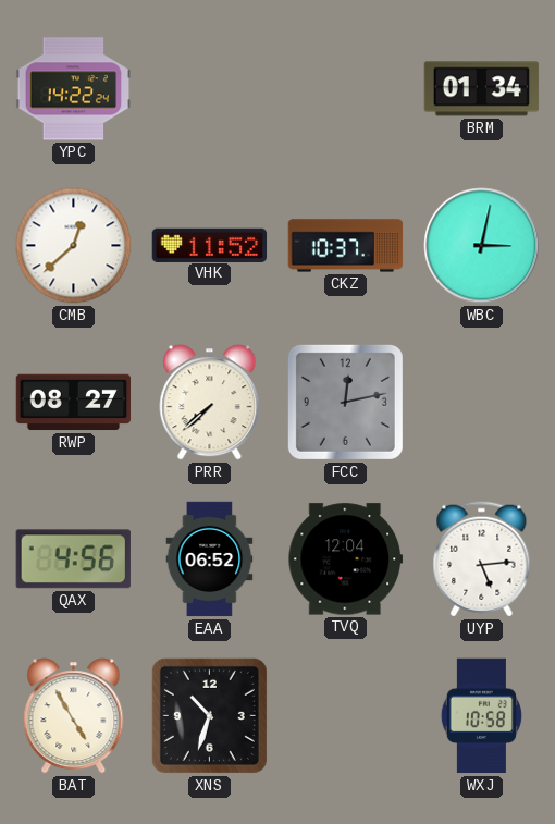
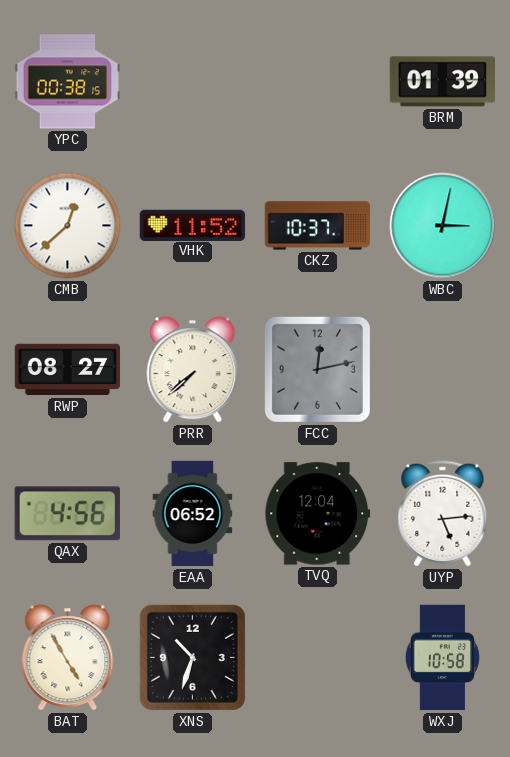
YPC: 14:22 -> 00:38 (68, 82)
BRM: 01:34 -> 01:39 (443, 82)
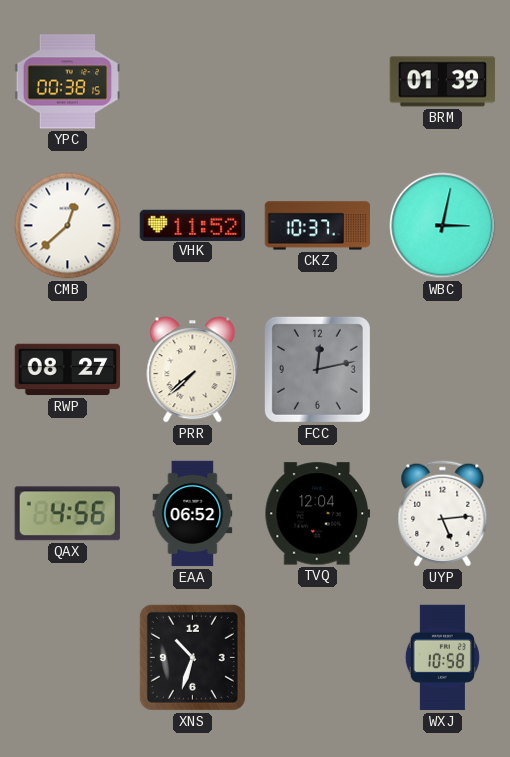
BAT: 4:55 -> none (68, 658)
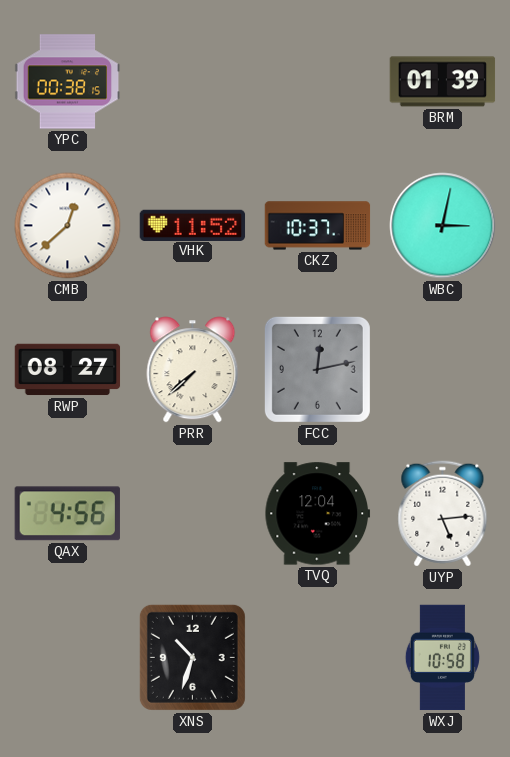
EAA: 06:52 -> none (193, 514)
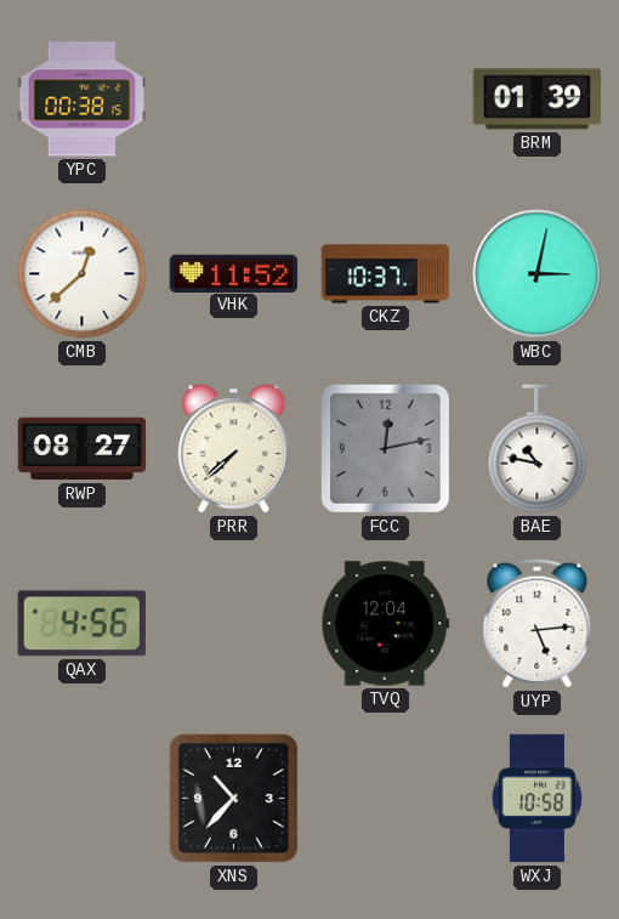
BAE: none -> 10:47 (538, 449)
XNS: 10:33 -> 10:37 (233, 798)
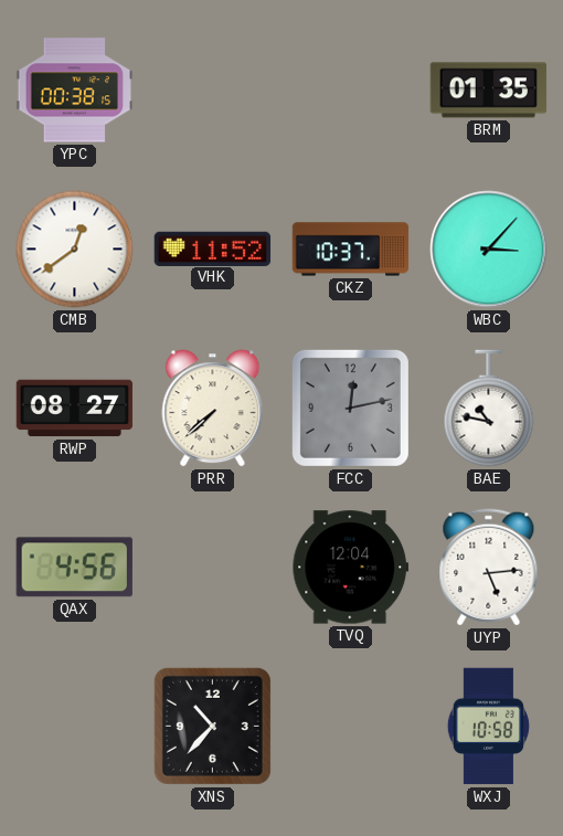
BRM: 01:39 -> 01:35 (489, 91)
CMB: 12:38 -> 12:39 (75, 250)
WBC: 3:02 -> 3:07 (489, 250)
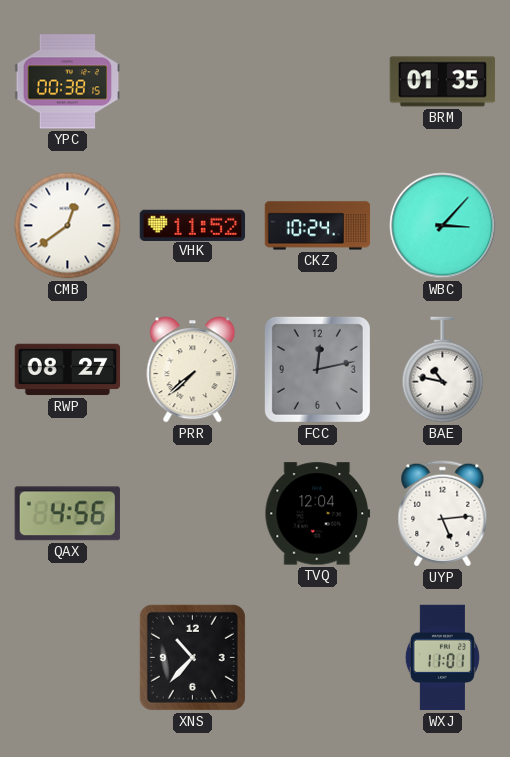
CKZ: 10:37 -> 10:24 (318, 226)
WXJ: 10:58 -> 11:01 (442, 658)
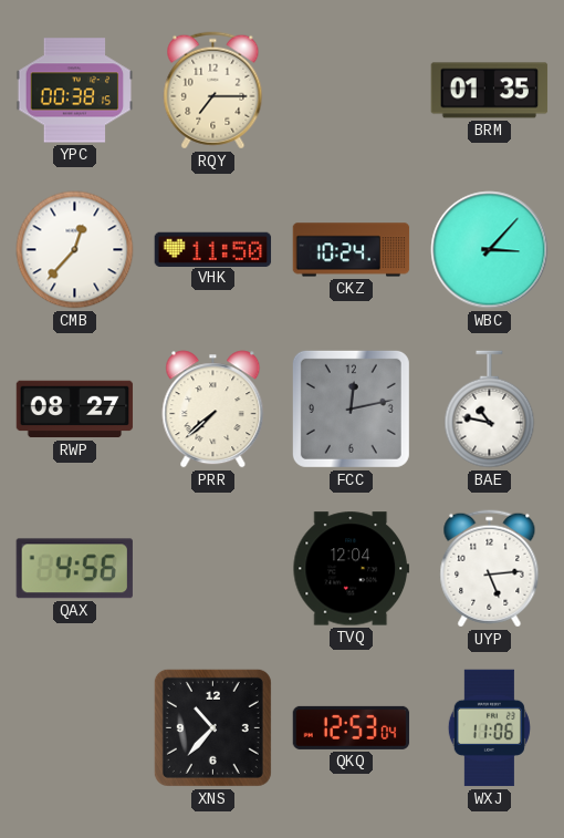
RQY: none -> 7:15 (213, 91)
CMB: 12:39 -> 12:37 (75, 250)
VHK: 11:52 -> 11:50 (213, 249)
QKQ: none -> 12:53 (352, 727)
WXJ: 11:01 -> 11:06 (489, 728)
